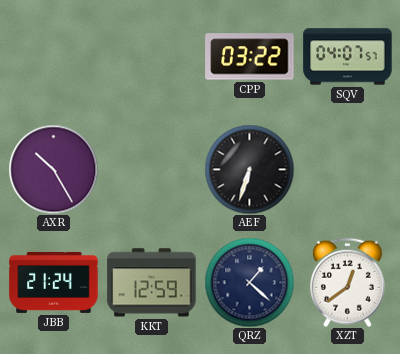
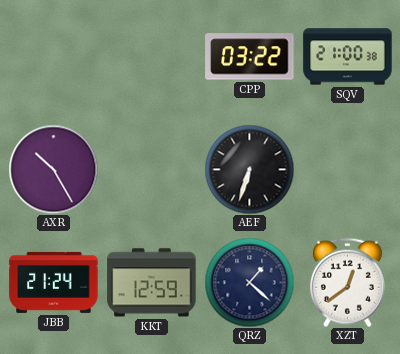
SQV: 04:07 -> 21:00 (348, 57)
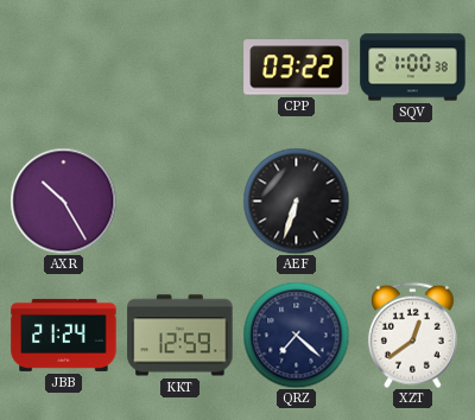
QRZ: 1:22 -> 7:22 (296, 335)
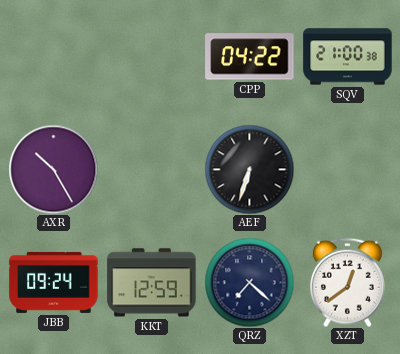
CPP: 03:22 -> 04:22 (250, 57)
JBB: 21:24 -> 09:24 (54, 282)
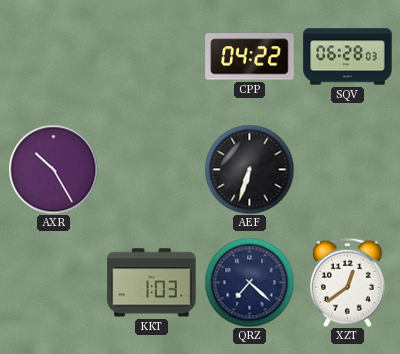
SQV: 21:00 -> 06:28 (348, 57)
JBB: 09:24 -> none (54, 282)
KKT: 12:59 -> 1:03 (152, 283)
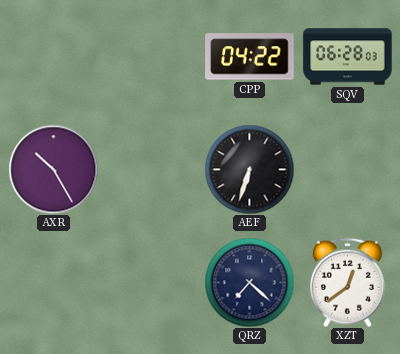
KKT: 1:03 -> none (152, 283)
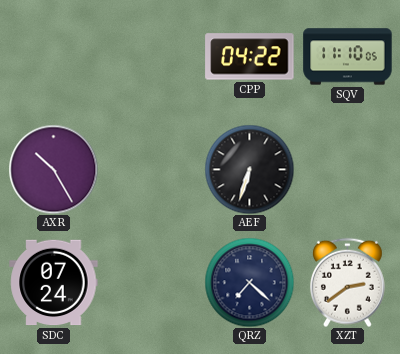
SQV: 06:28 -> 11:10 (348, 57)
SDC: none -> 07:24 (54, 283)
XZT: 12:39 -> 2:39 (347, 282)
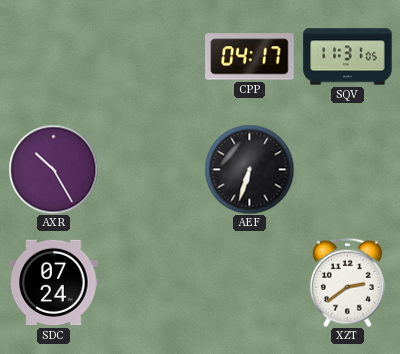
CPP: 04:22 -> 04:17 (250, 57)
SQV: 11:10 -> 11:31 (348, 57)
QRZ: 7:22 -> none (249, 282)
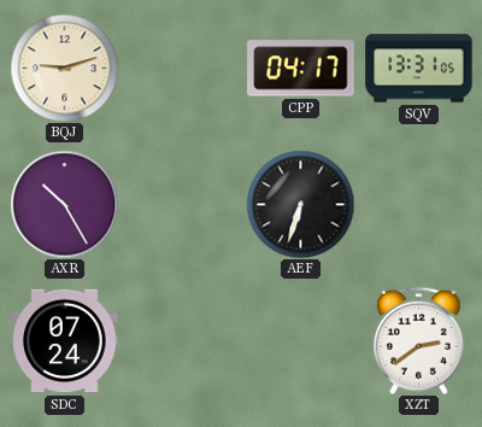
BQJ: none -> 9:12 (64, 68)
SQV: 11:31 -> 13:31 (419, 69)
